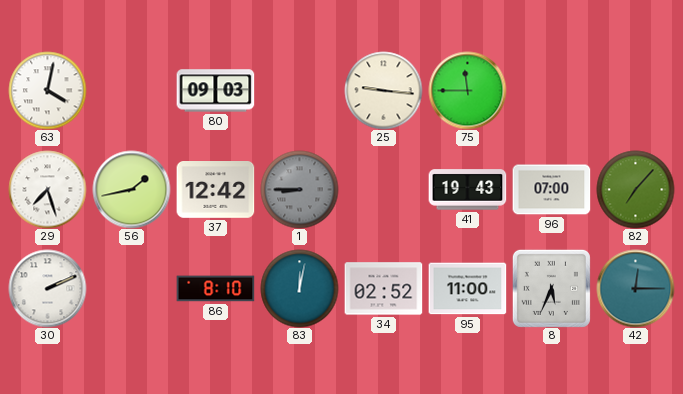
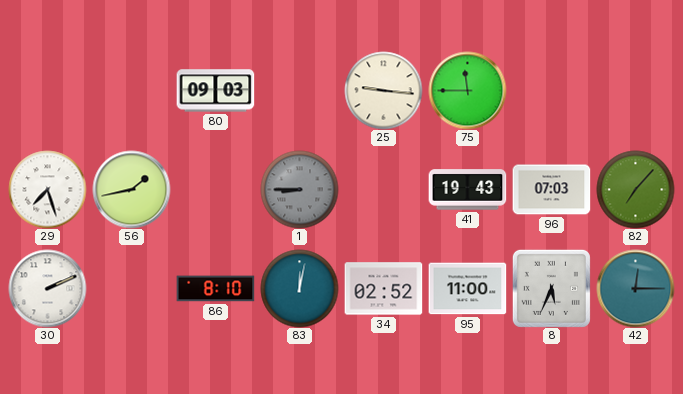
63: 4:02 -> none (47, 90)
37: 12:42 -> none (215, 190)
96: 07:00 -> 07:03 (551, 190)
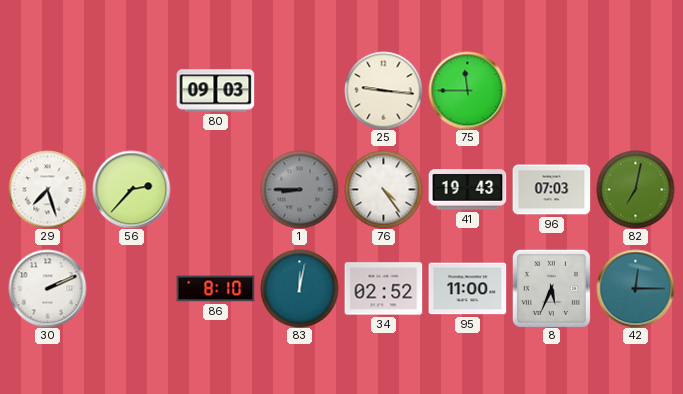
56: 1:43 -> 2:37 (131, 189)
76: none -> 4:24 (383, 189)
82: 7:07 -> 7:02 (635, 189)
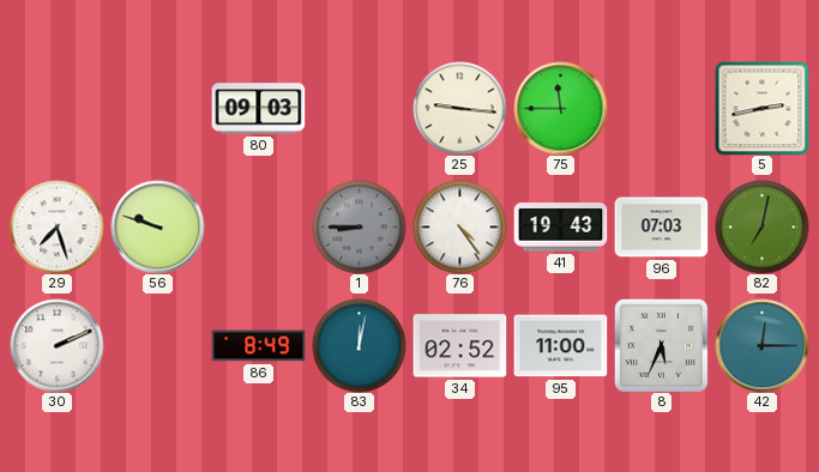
5: none -> 2:43 (761, 108)
56: 2:37 -> 9:48 (157, 226)
86: 8:10 -> 8:49 (258, 346)
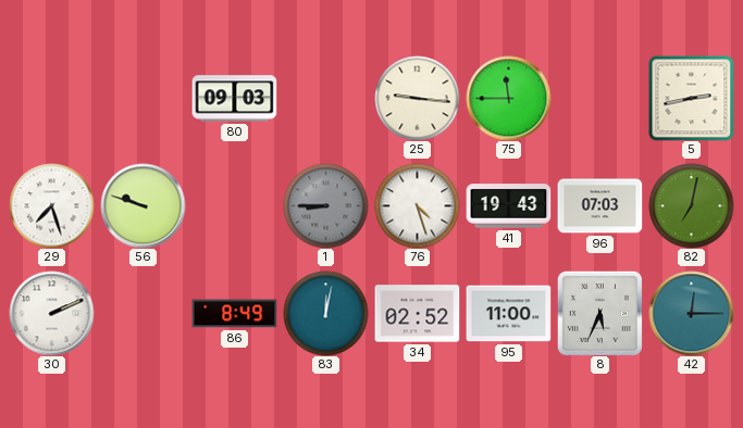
76: 4:24 -> 4:27 (417, 205)
